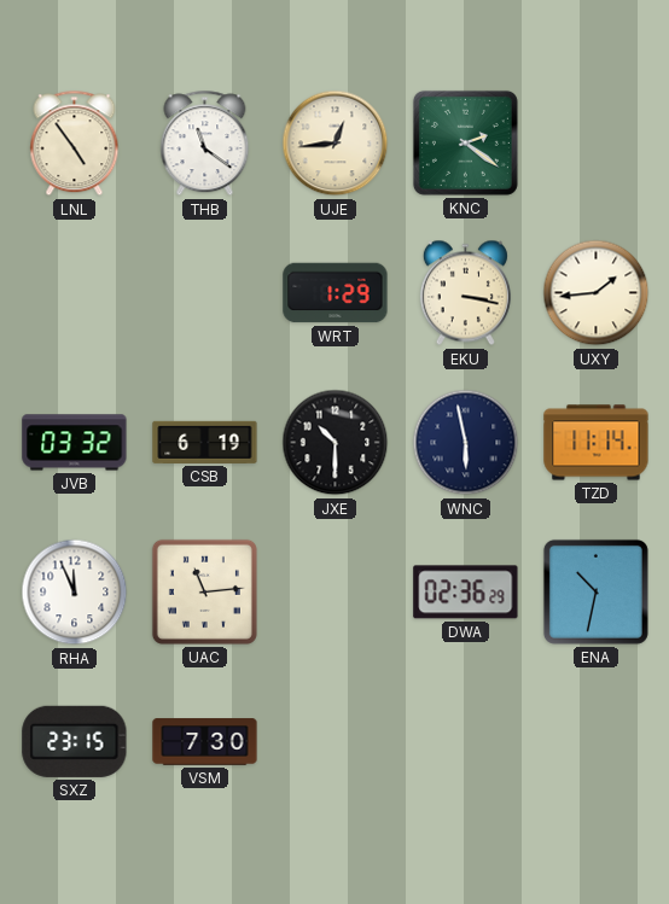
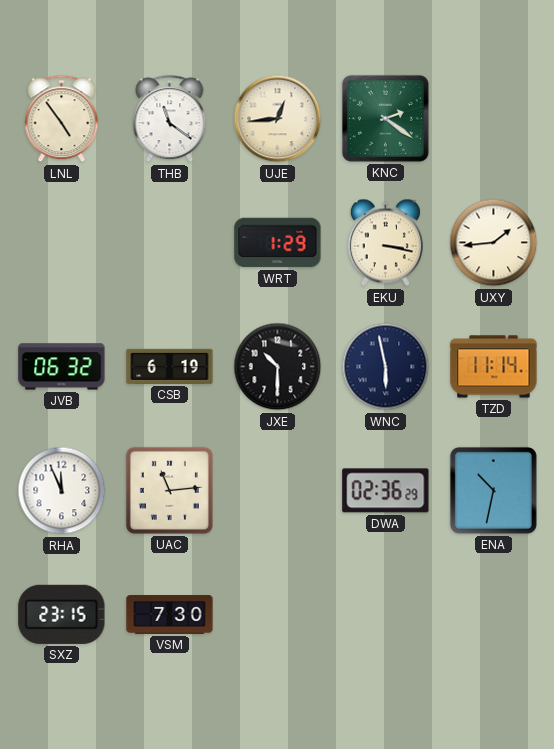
JVB: 03:32 -> 06:32 (62, 367)
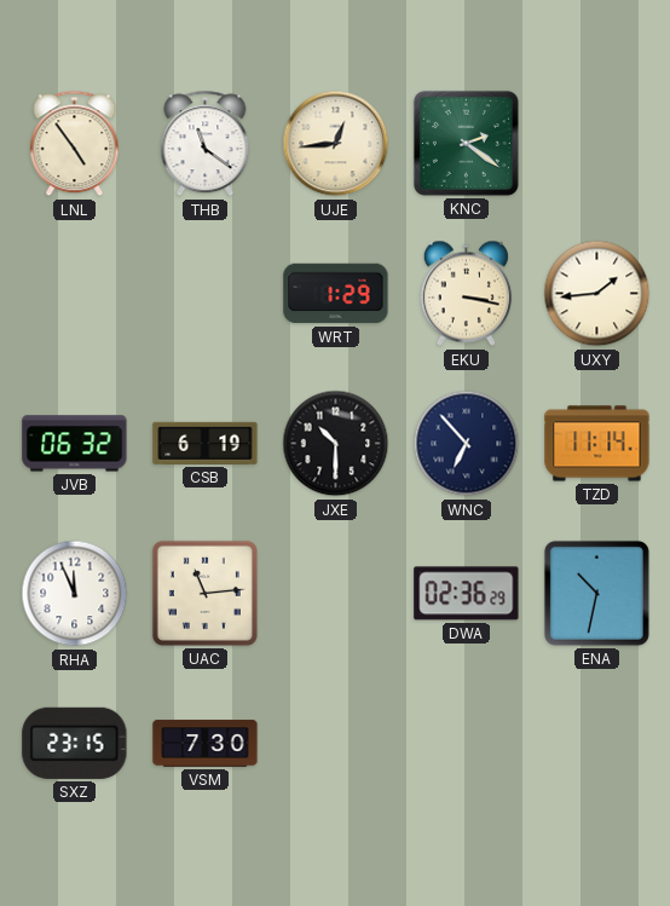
WNC: 5:58 -> 6:53 (467, 444)
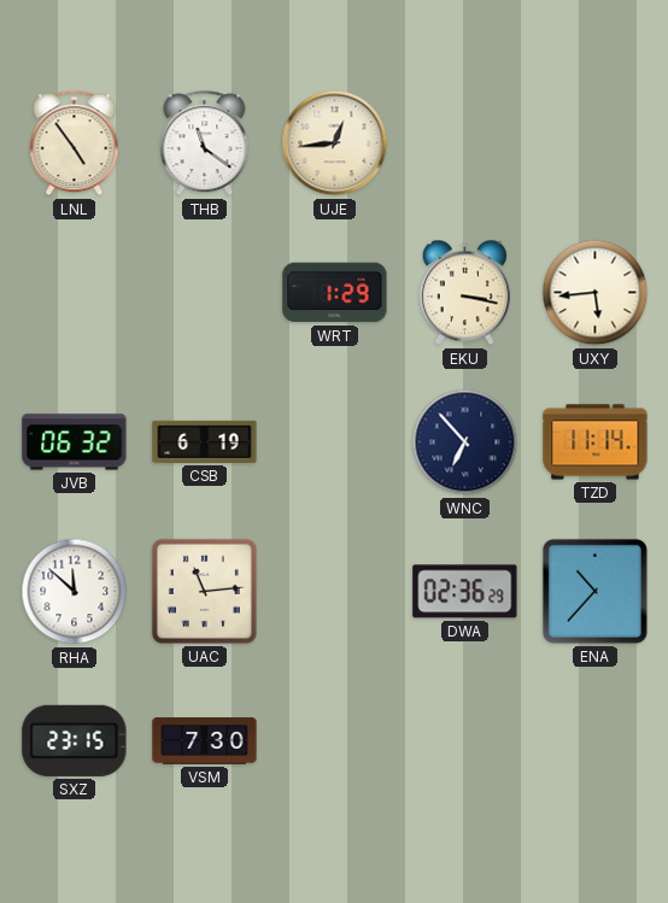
KNC: 2:21 -> none (466, 143)
UXY: 1:44 -> 5:44 (596, 293)
JXE: 10:30 -> none (336, 444)
RHA: 11:56 -> 11:52 (75, 592)
ENA: 10:32 -> 10:37 (594, 591)
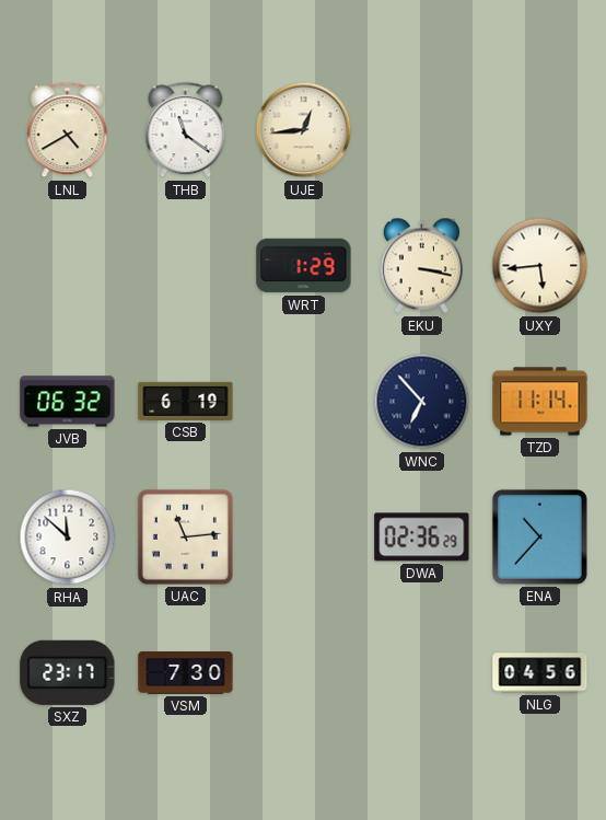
LNL: 4:54 -> 4:40 (68, 130)
SXZ: 23:15 -> 23:17 (68, 672)
NLG: none -> 04:56 (540, 673)
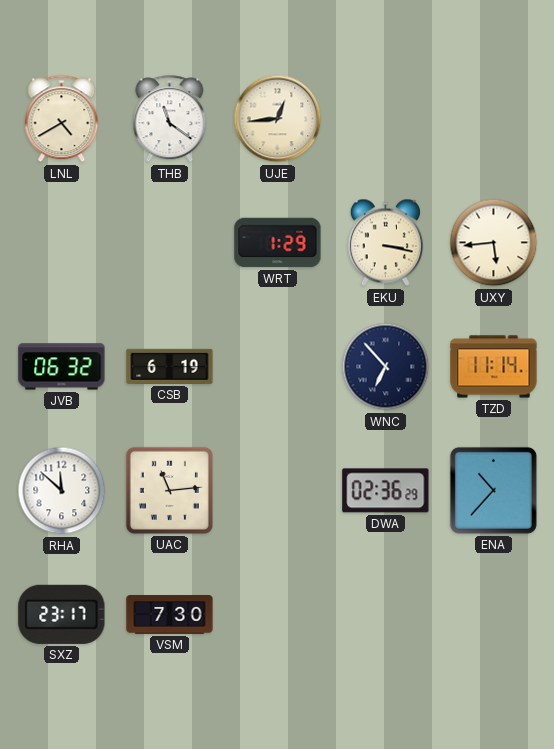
NLG: 04:56 -> none (540, 673)
